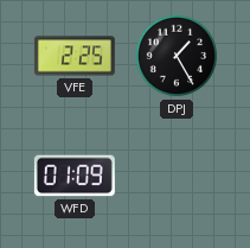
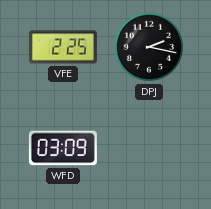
DPJ: 1:25 -> 2:17 (149, 47)
WFD: 01:09 -> 03:09 (63, 148)
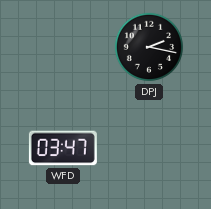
VFE: 2:25 -> none (63, 47)
WFD: 03:09 -> 03:47 (63, 148)
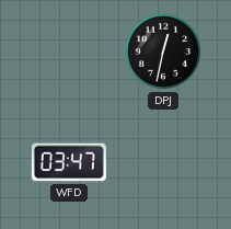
DPJ: 2:17 -> 12:32 (163, 51)
